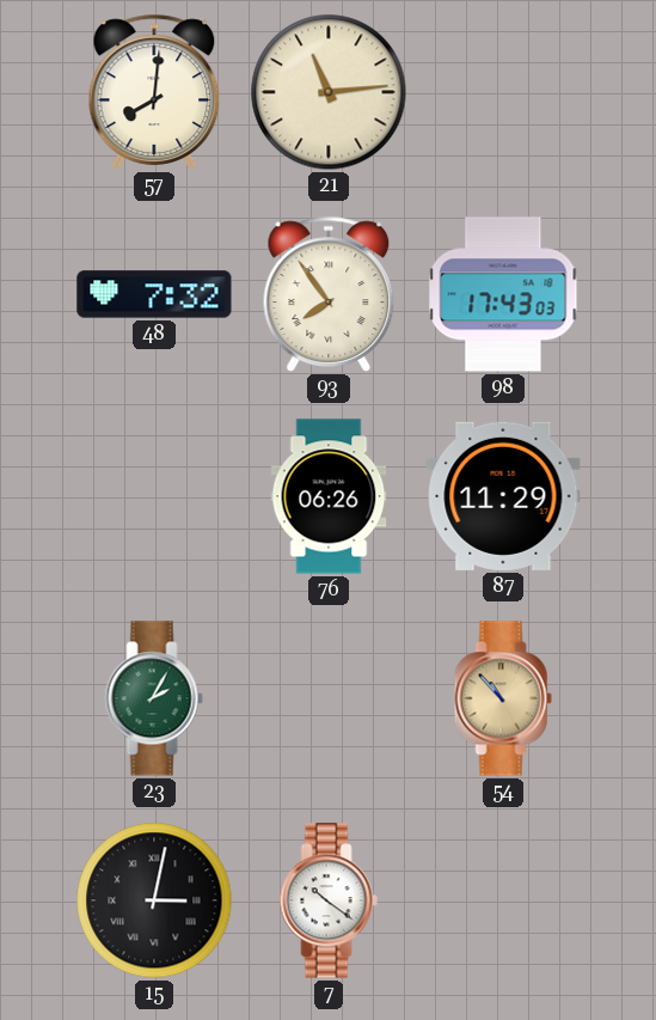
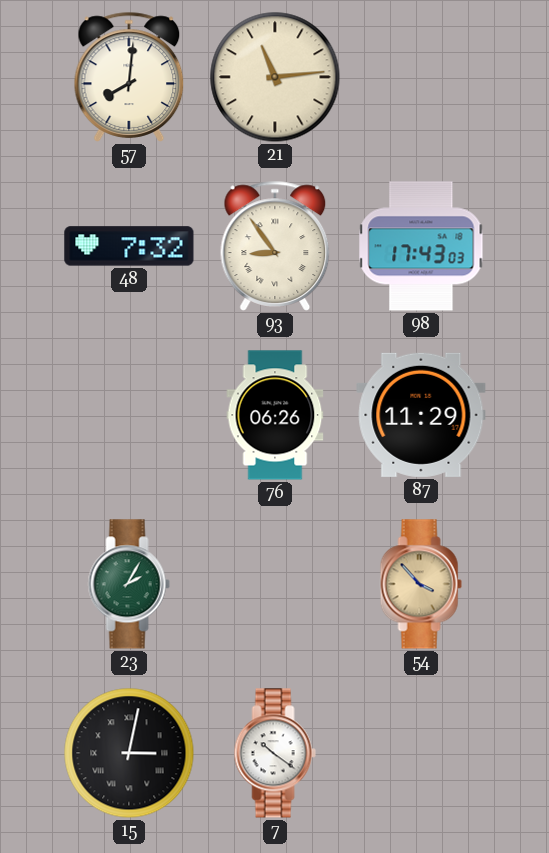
93: 7:54 -> 8:54 (275, 246)
54: 10:53 -> 3:53 (421, 584)
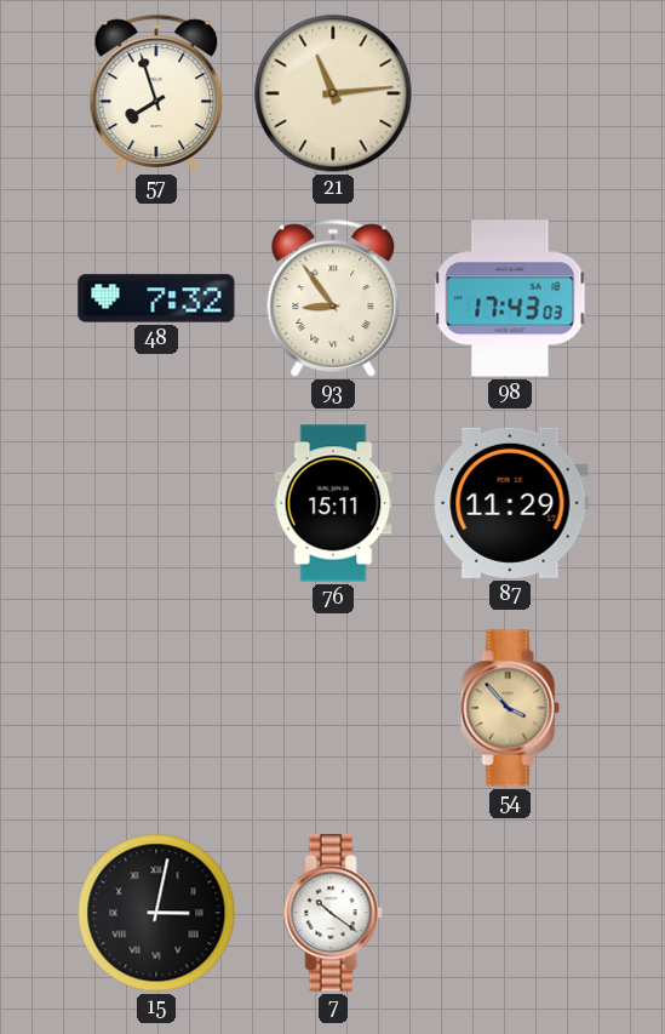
57: 8:01 -> 7:57 (156, 93)
76: 06:26 -> 15:11 (333, 503)
23: 2:05 -> none (129, 584)
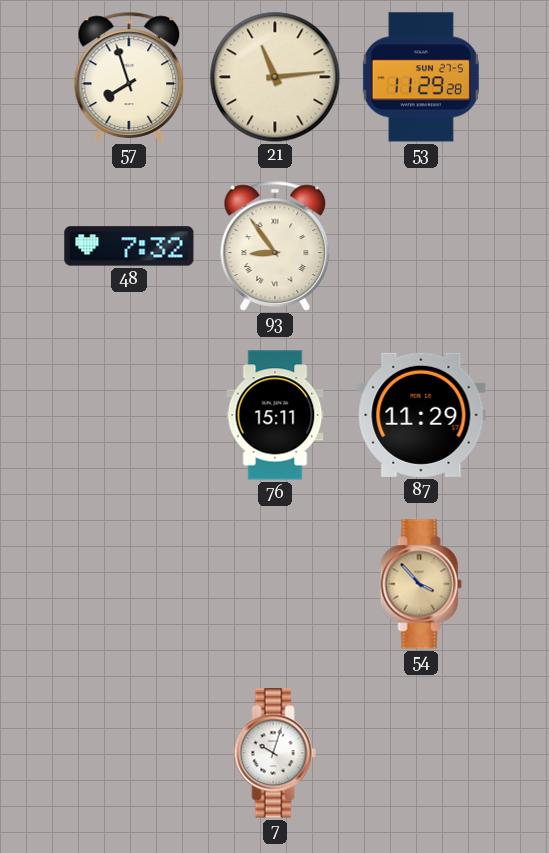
53: none -> 11:29 (421, 77)
98: 17:43 -> none (510, 298)
15: 3:02 -> none (156, 913)
7: 10:21 -> 10:03 (275, 753)
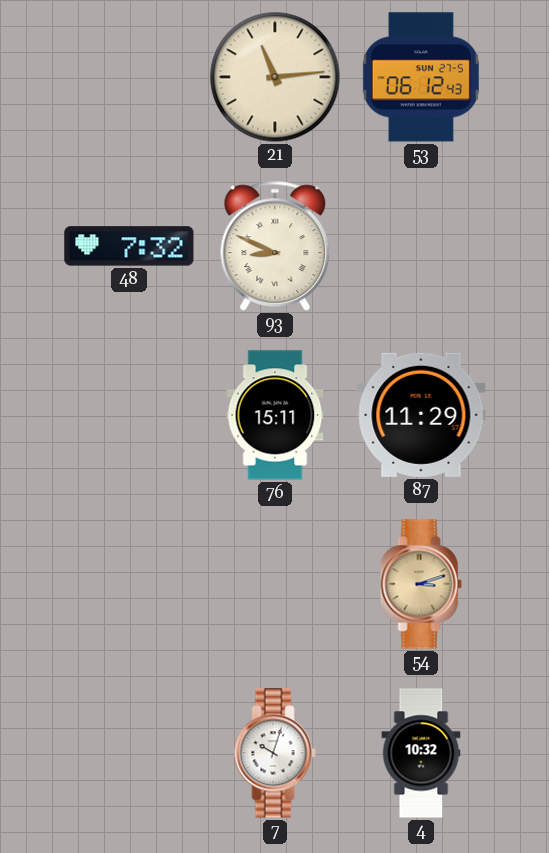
57: 7:57 -> none (129, 77)
53: 11:29 -> 06:12 (421, 77)
93: 8:54 -> 8:49 (275, 246)
54: 3:53 -> 3:12 (421, 584)
4: none -> 10:32 (421, 753)
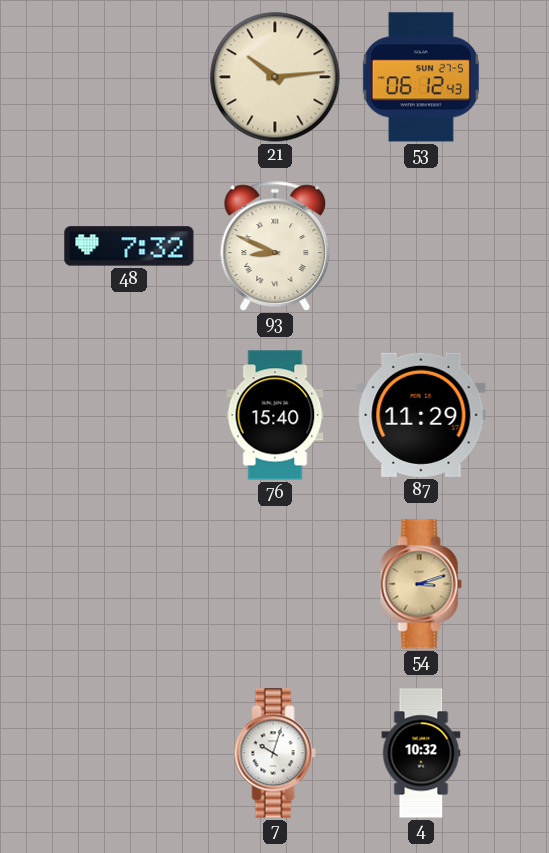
21: 11:14 -> 10:14 (275, 77)
76: 15:11 -> 15:40 (275, 415)
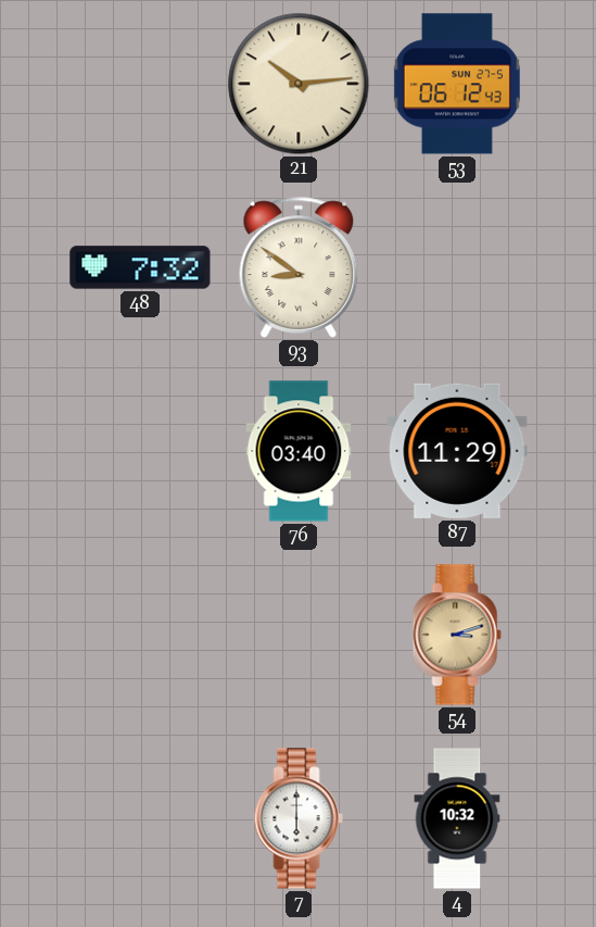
93: 8:49 -> 8:51 (299, 267)
76: 15:40 -> 03:40 (299, 451)
7: 10:03 -> 6:00 (299, 818)
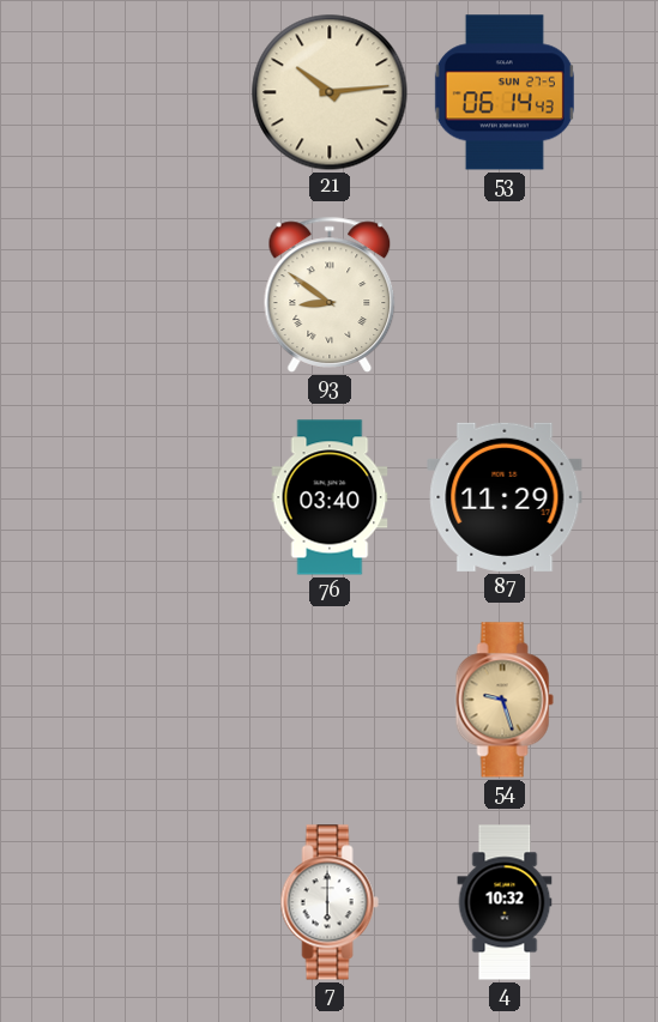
53: 06:12 -> 06:14 (505, 92)
48: 7:32 -> none (140, 267)
54: 3:12 -> 9:27 (505, 700)
